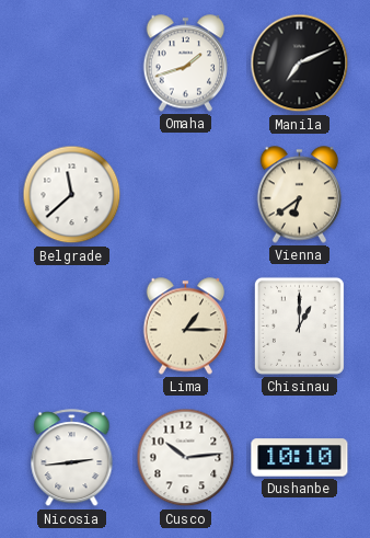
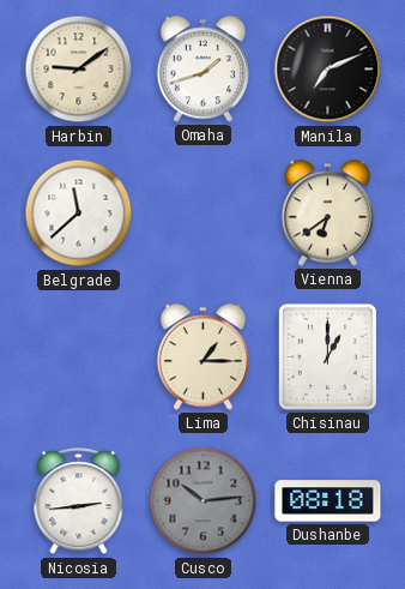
Harbin: none -> 9:09 (79, 70)
Cusco dial: white -> grey (204, 501)
Dushanbe: 10:10 -> 08:18 (328, 501)
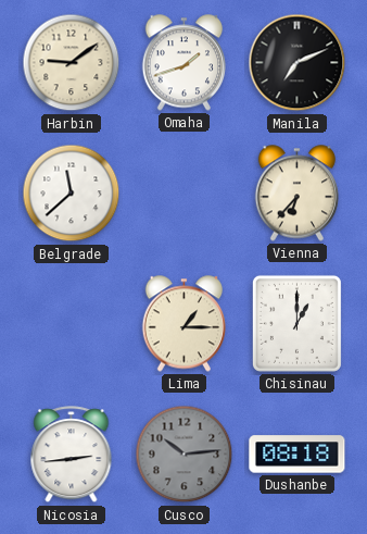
Vienna: 6:39 -> 6:37 (296, 194)
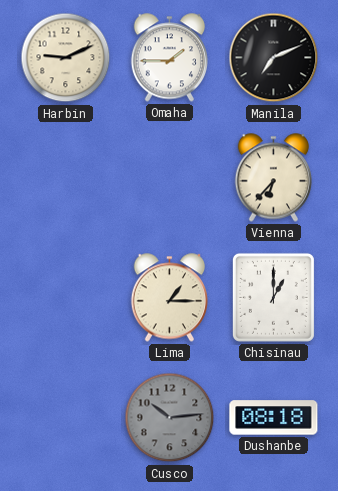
Harbin: 9:09 -> 9:11 (66, 58)
Omaha: 1:42 -> 1:45 (169, 58)
Belgrade: 11:38 -> none (72, 194)
Nicosia: 2:44 -> none (72, 455)
